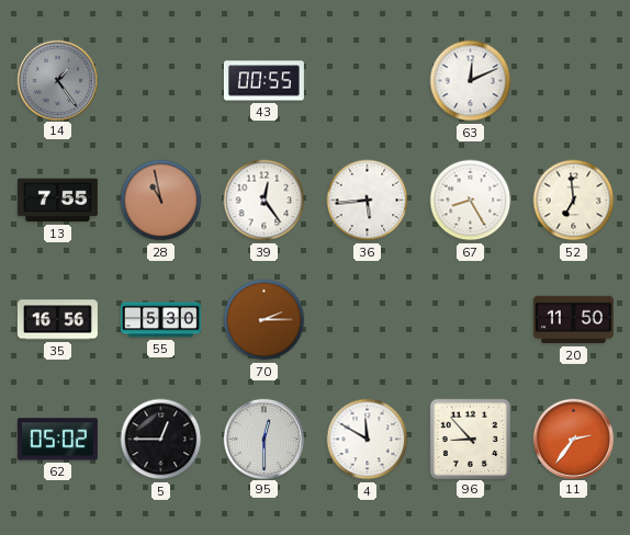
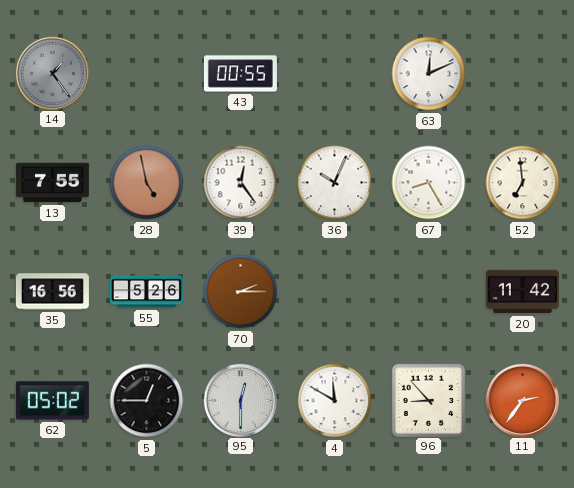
28: 10:58 -> 4:58 (147, 183)
36: 5:44 -> 10:04 (335, 183)
55: 5:30 -> 5:26 (146, 292)
20: 11:50 -> 11:42 (522, 292)
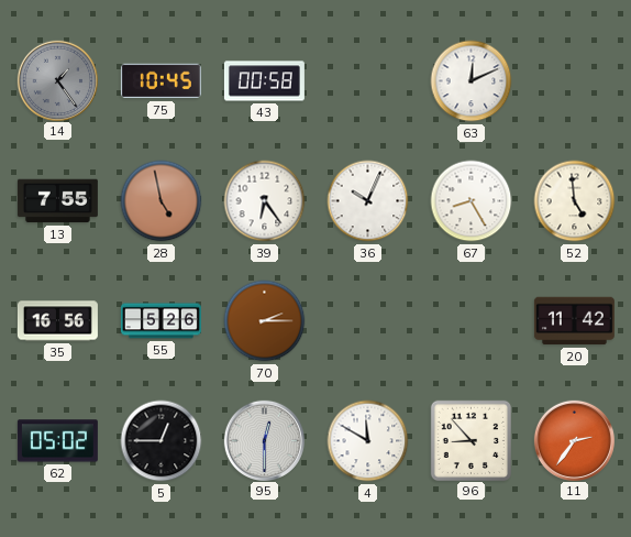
75: none -> 10:45 (160, 81)
43: 00:55 -> 00:58 (264, 81)
39: 12:24 -> 6:24 (265, 201)
52: 6:59 -> 4:59 (575, 201)
